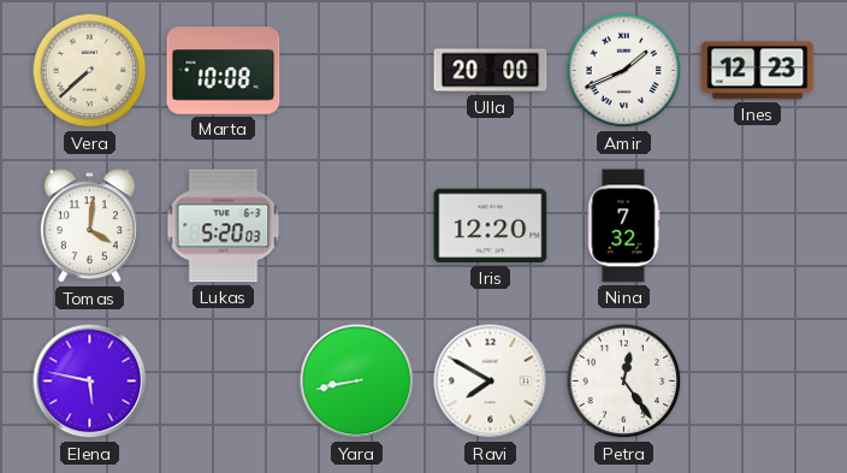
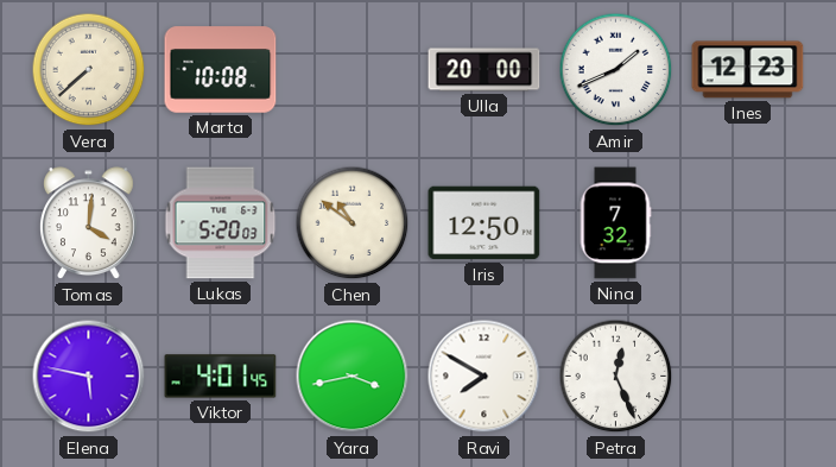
Chen: none -> 10:51 (353, 223)
Iris: 12:20 -> 12:50 (484, 223)
Viktor: none -> 4:01 (221, 377)
Yara: 8:43 -> 3:43 (353, 377)
Petra: 12:24 -> 12:26 (616, 377)
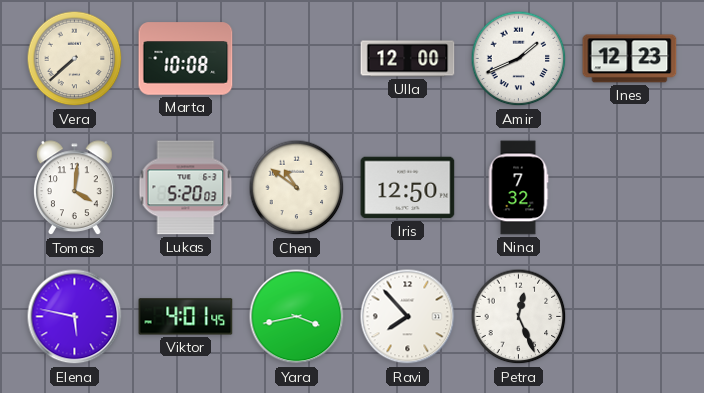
Ulla: 20:00 -> 12:00 (408, 59)
Ravi: 7:50 -> 7:53 (408, 317)
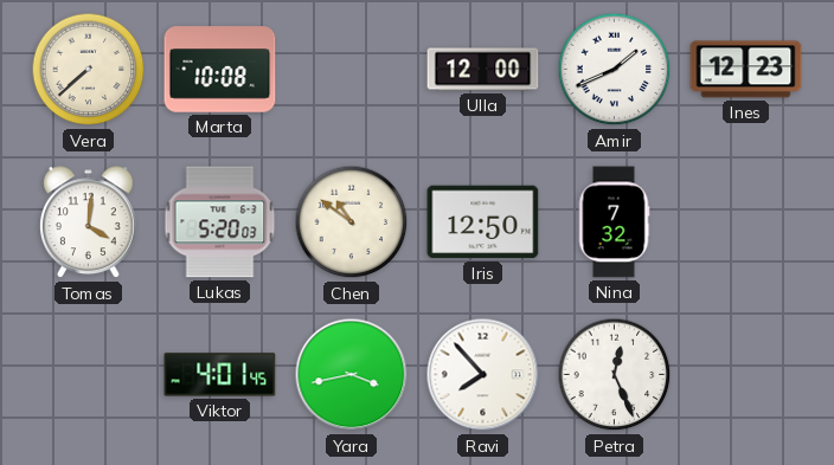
Elena: 5:47 -> none (75, 317)
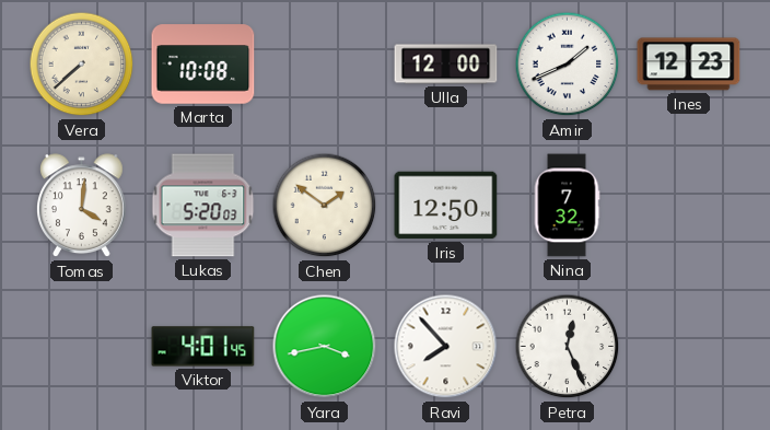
Chen: 10:51 -> 1:51 (325, 206)
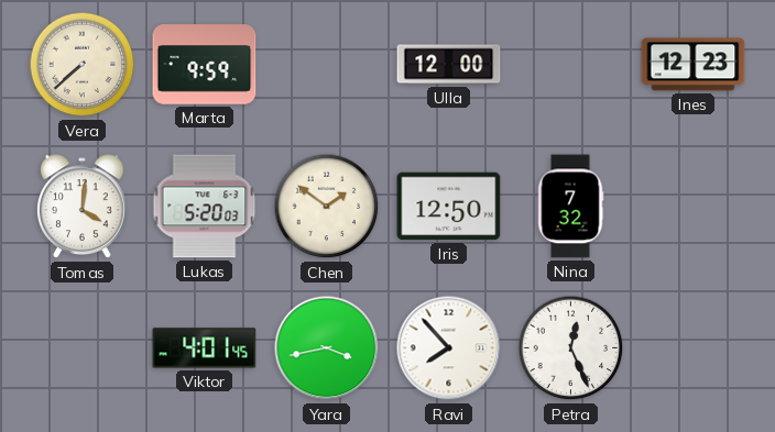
Marta: 10:08 -> 9:59 (205, 65)
Amir: 1:41 -> none (568, 65)
